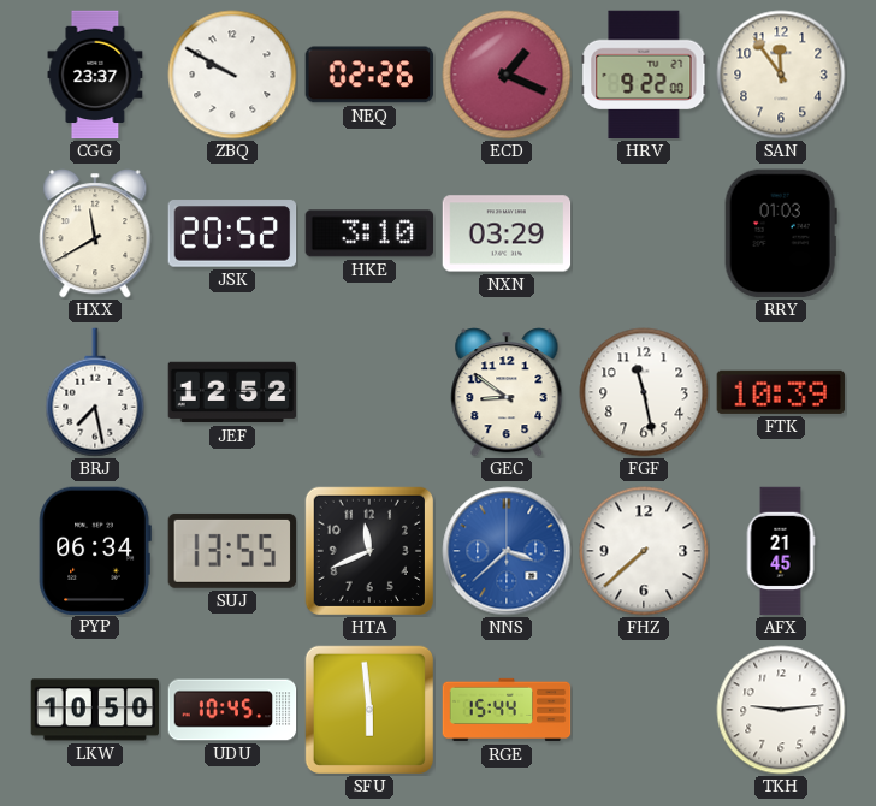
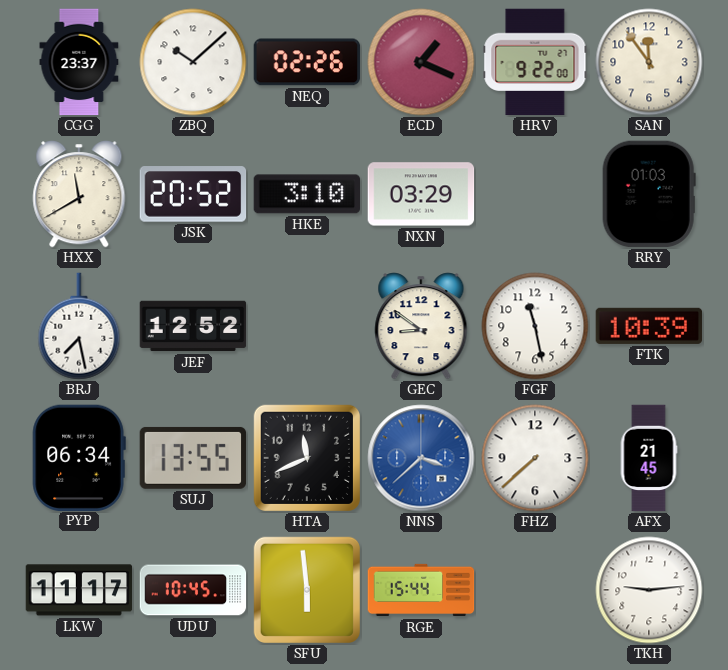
ZBQ: 9:50 -> 10:08 (193, 62)
LKW: 10:50 -> 11:17 (79, 590)
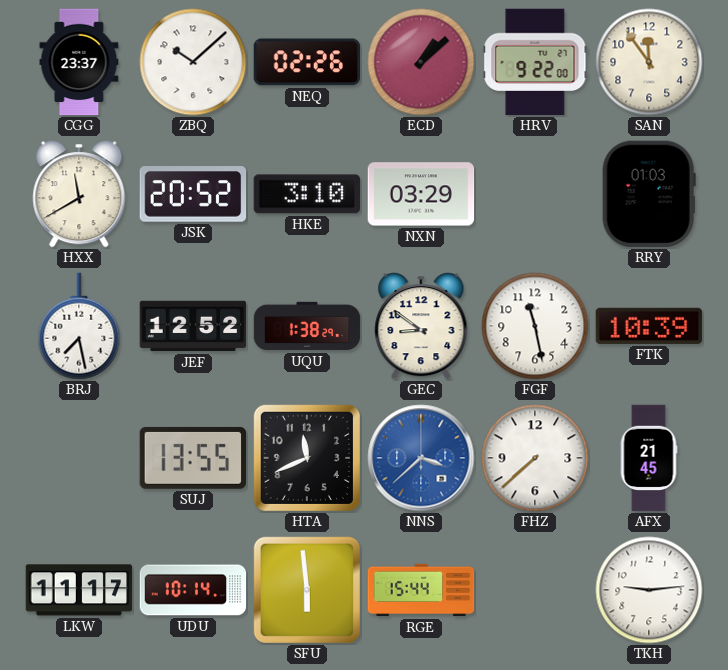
ECD: 1:19 -> 1:08 (421, 62)
UQU: none -> 1:38 (307, 326)
PYP: 06:34 -> none (79, 457)
UDU: 10:45 -> 10:14 (193, 590)
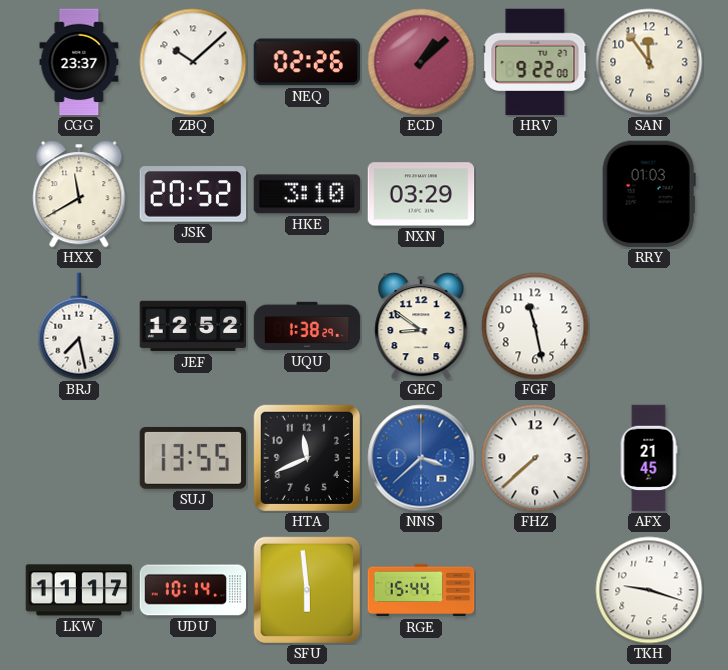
FTK: 10:39 -> none (649, 326)
TKH: 9:14 -> 9:18 (649, 590)
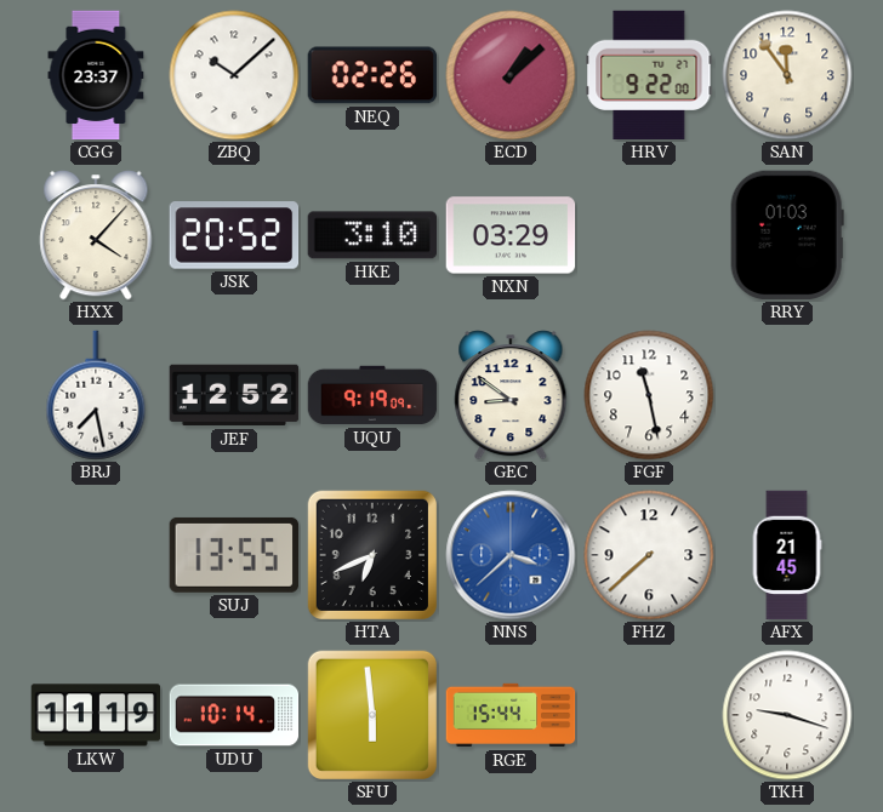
HXX: 11:40 -> 4:07 (96, 235)
UQU: 1:38 -> 9:19 (372, 395)
HTA: 11:41 -> 6:41 (371, 554)
LKW: 11:17 -> 11:19 (96, 715)
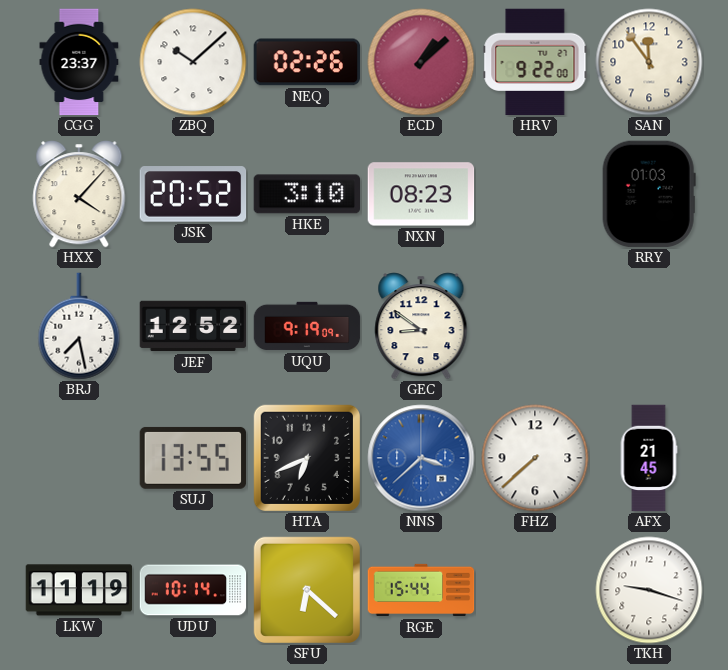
NXN: 03:29 -> 08:23 (421, 194)
FGF: 11:28 -> none (649, 395)
SFU: 5:59 -> 6:22 (306, 589)
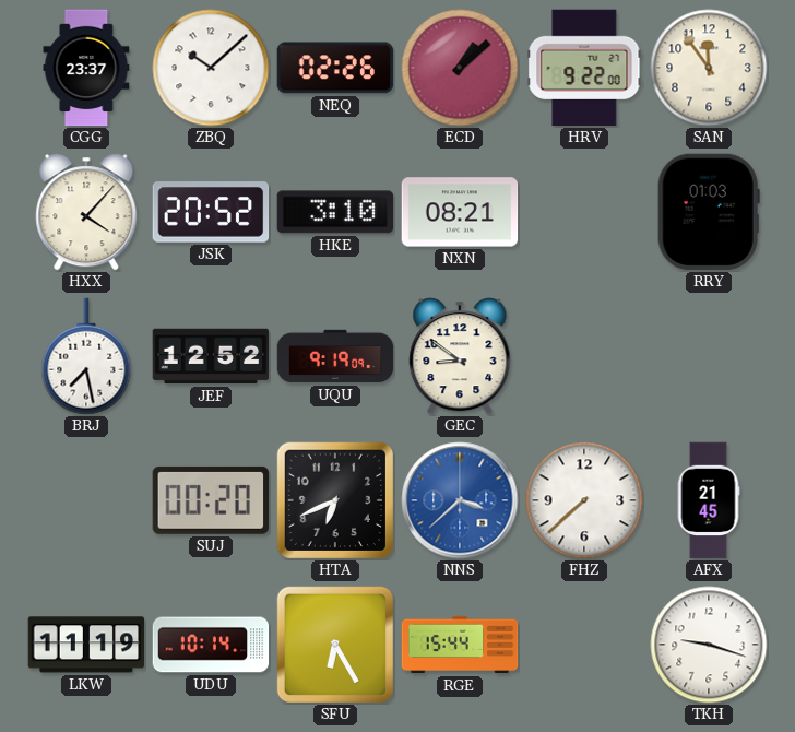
NXN: 08:23 -> 08:21 (460, 212)
SUJ: 13:55 -> 00:20 (211, 500)
SFU: 6:22 -> 6:25 (334, 644)
